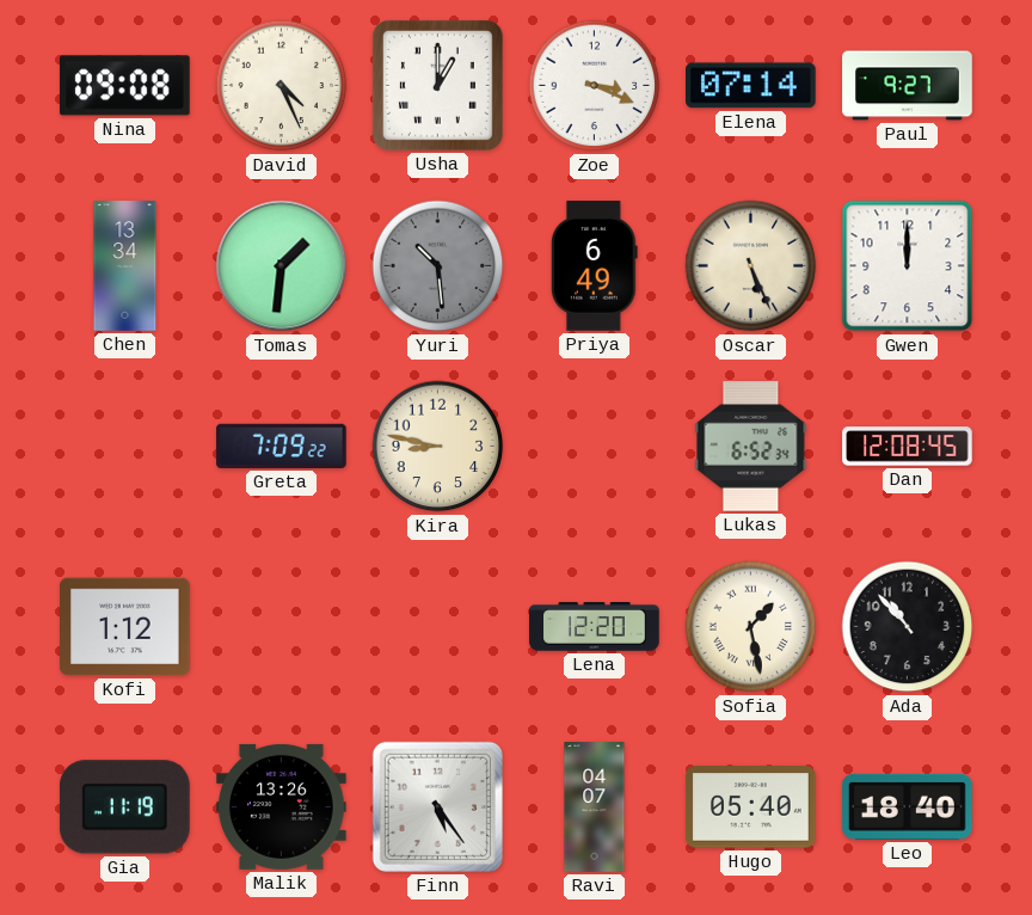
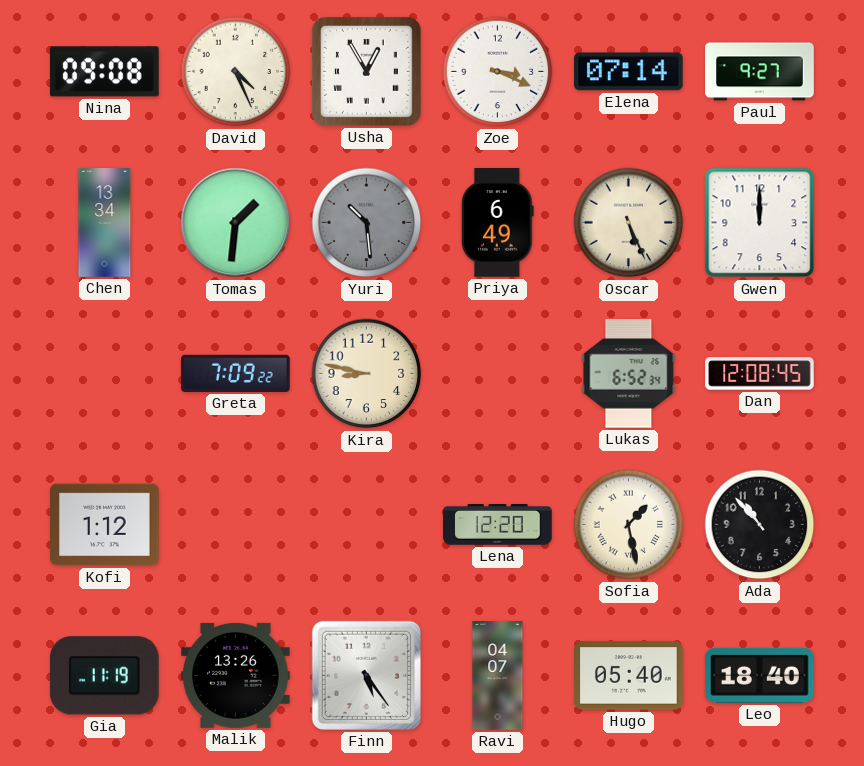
Usha: 1:00 -> 12:55 (366, 71)
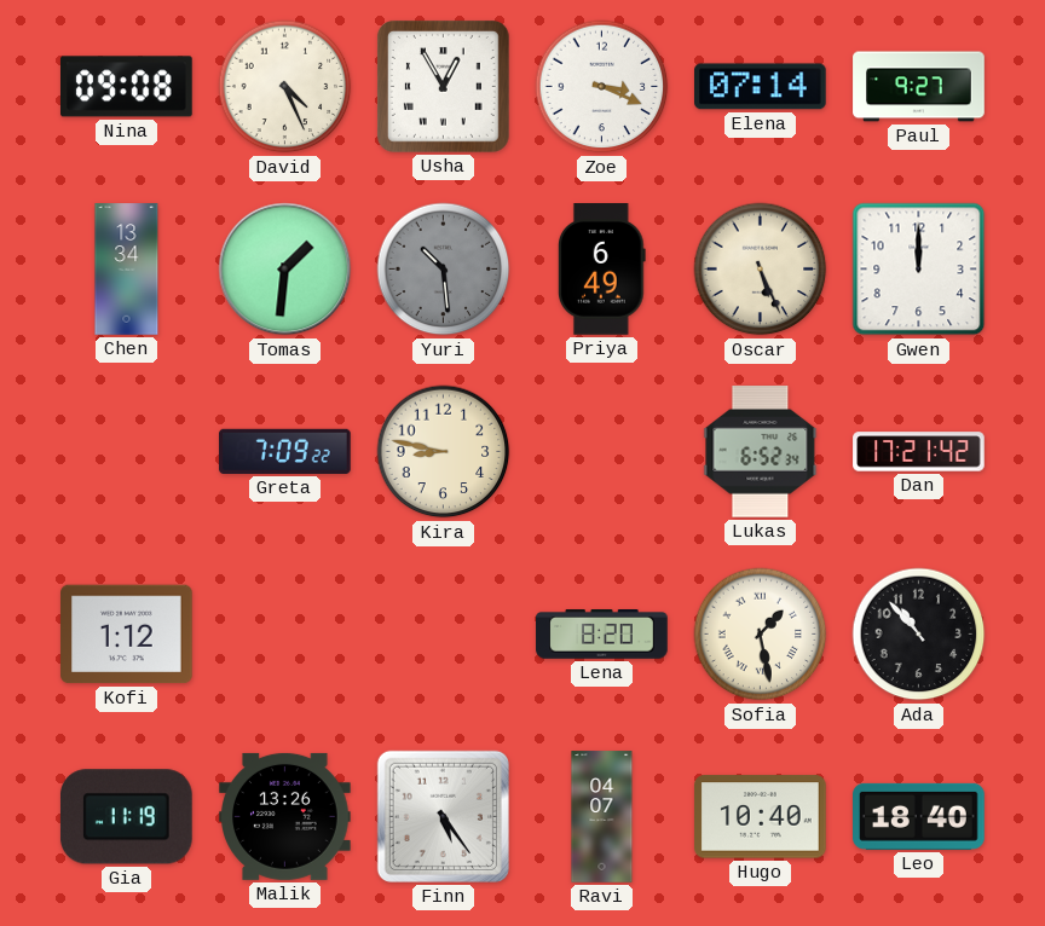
Dan: 12:08 -> 17:21 (919, 452)
Lena: 12:20 -> 8:20 (602, 635)
Hugo: 05:40 -> 10:40 (761, 817)
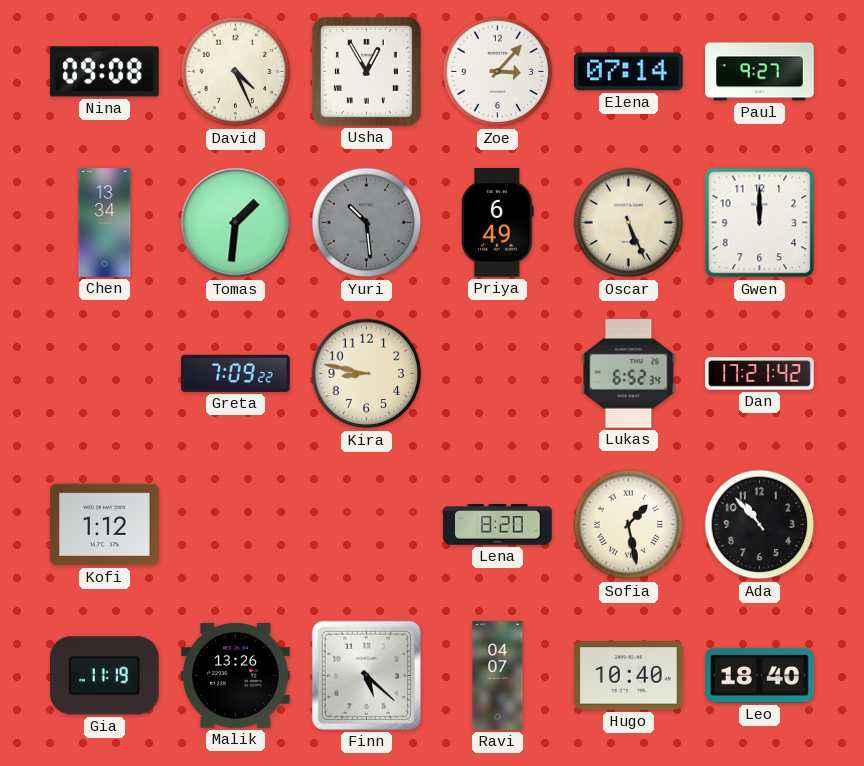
Zoe: 3:19 -> 3:07 (498, 72)
Finn: 5:24 -> 5:22 (366, 675)
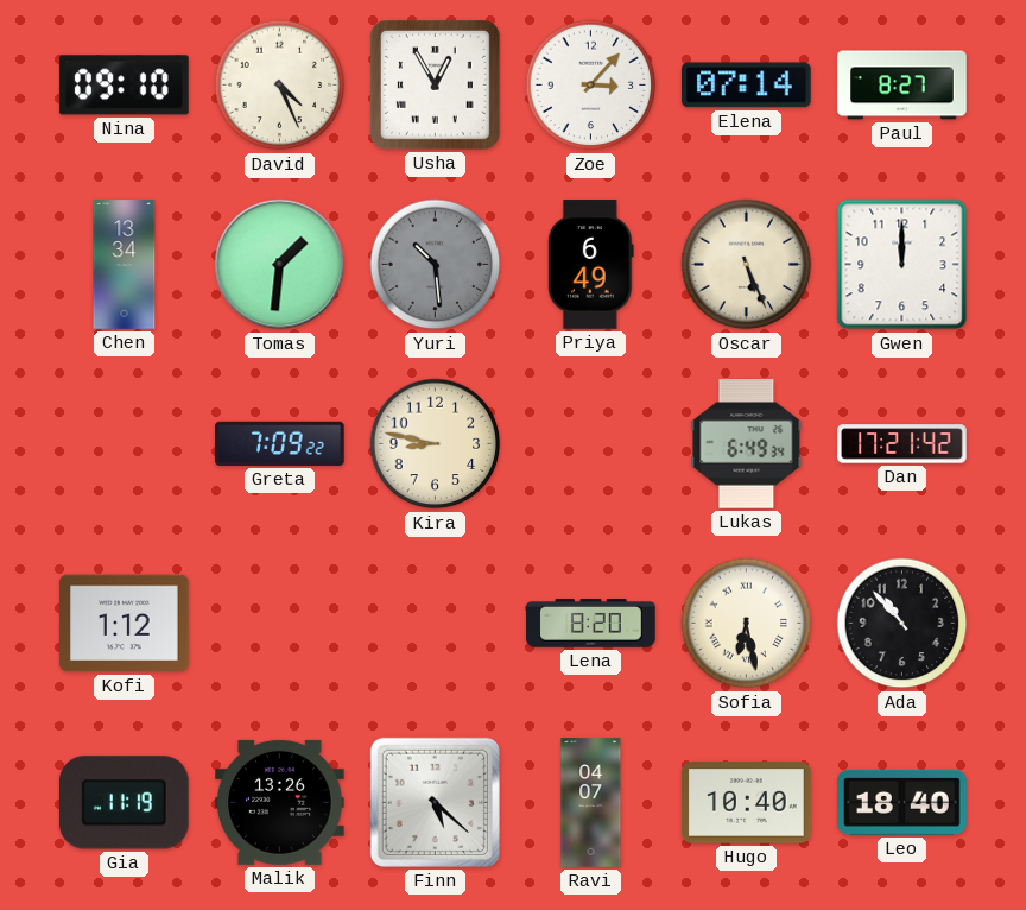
Nina: 09:08 -> 09:10 (125, 86)
Paul: 9:27 -> 8:27 (902, 86)
Lukas: 6:52 -> 6:49 (747, 444)
Sofia: 1:28 -> 6:28 (747, 624)
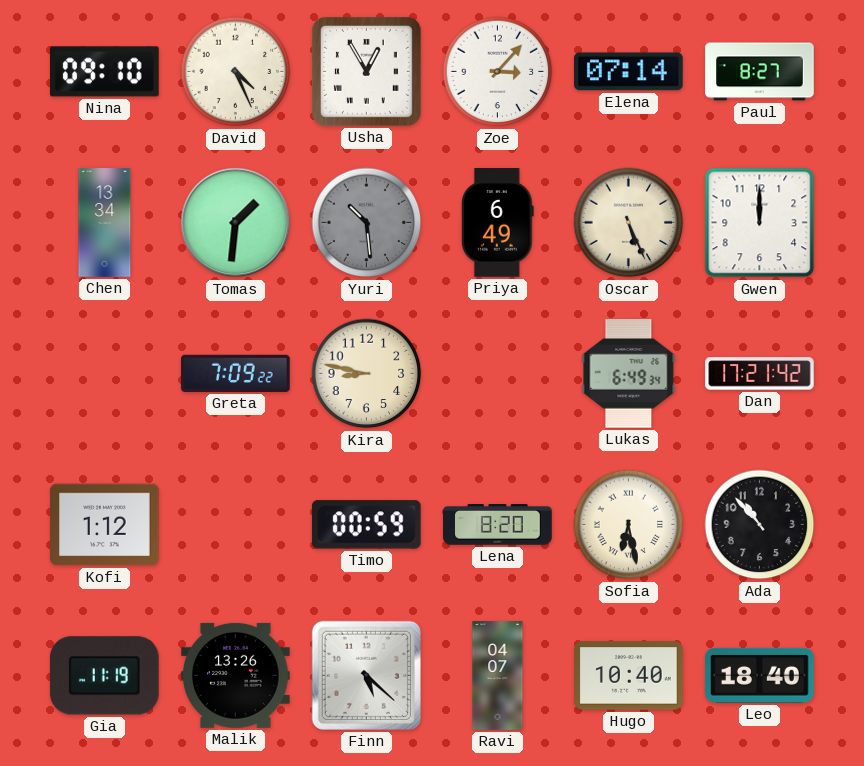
Timo: none -> 00:59 (366, 525)
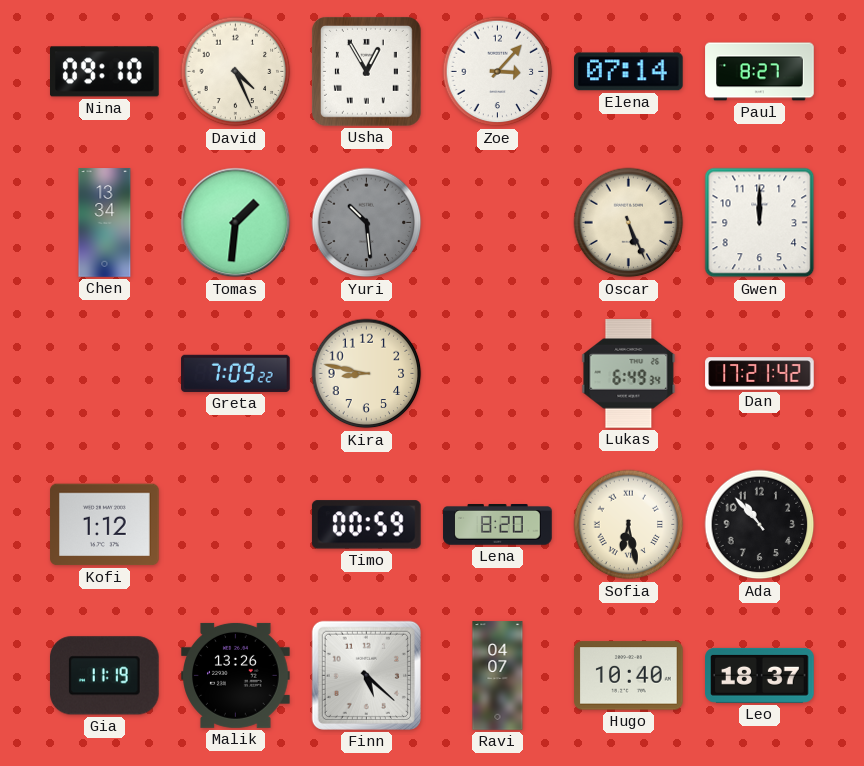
Priya: 6:49 -> none (498, 223)
Leo: 18:40 -> 18:37 (760, 675)
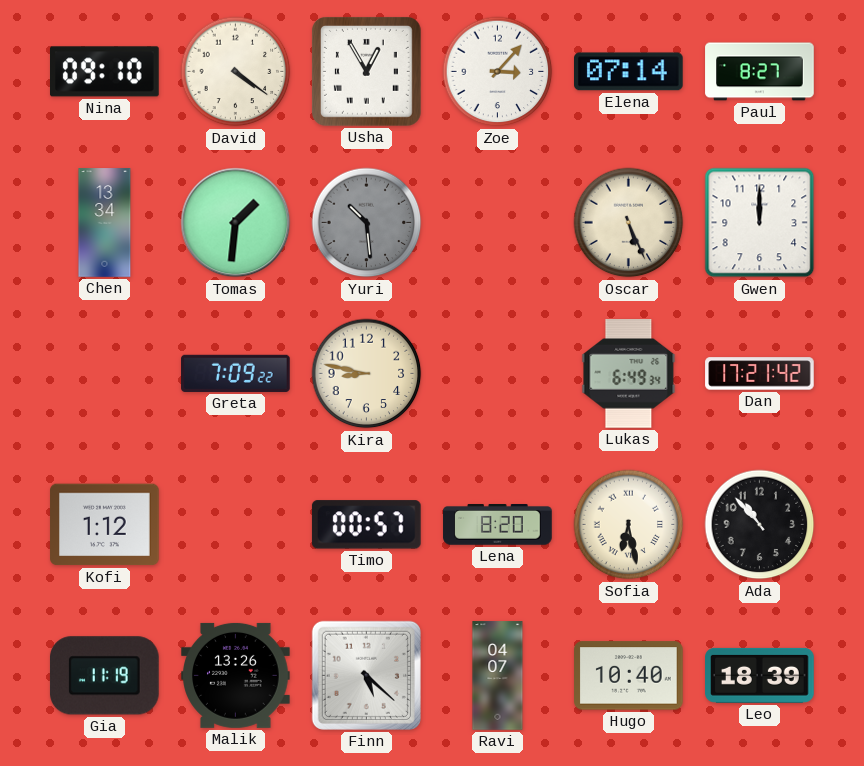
David: 4:26 -> 4:21 (236, 72)
Timo: 00:59 -> 00:57 (366, 525)
Leo: 18:37 -> 18:39 (760, 675)
